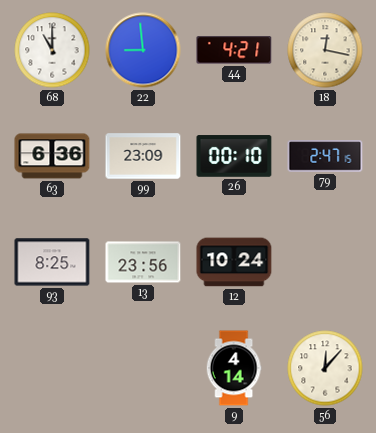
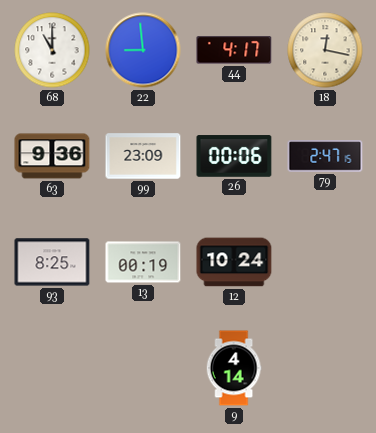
44: 4:21 -> 4:17 (234, 50)
63: 6:36 -> 9:36 (52, 156)
26: 00:10 -> 00:06 (234, 156)
13: 23:56 -> 00:19 (143, 262)
56: 12:07 -> none (325, 368)
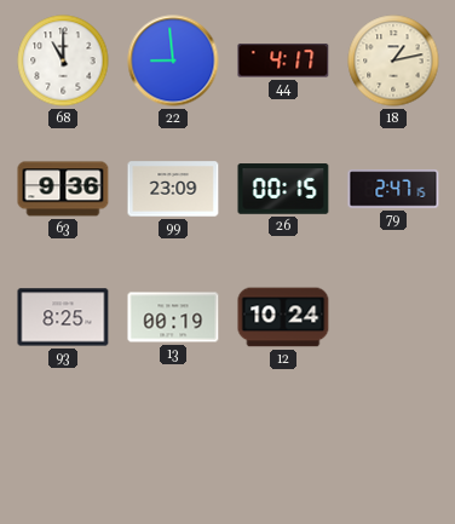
18: 12:17 -> 1:13 (393, 61)
26: 00:06 -> 00:15 (283, 189)
9: 4:14 -> none (234, 368)
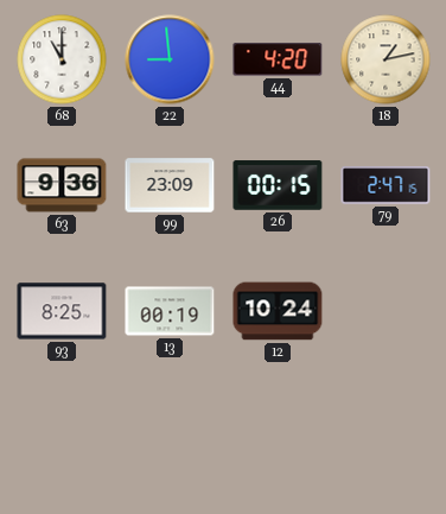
44: 4:17 -> 4:20 (278, 59)
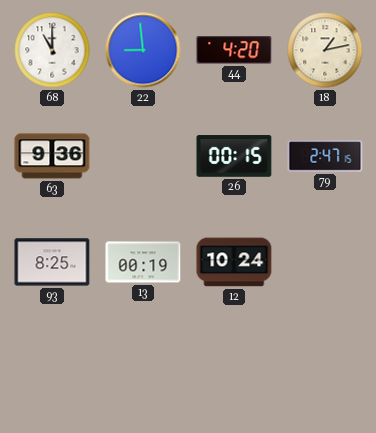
99: 23:09 -> none (170, 185)
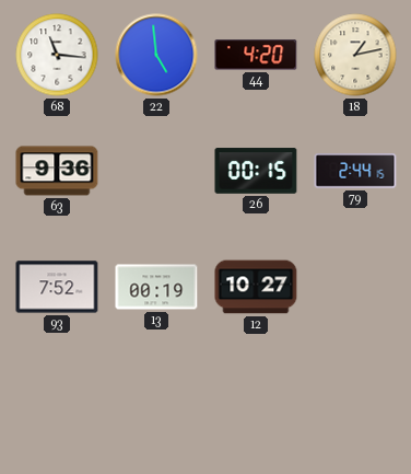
68: 11:00 -> 11:16 (57, 55)
22: 8:59 -> 4:59 (156, 55)
79: 2:47 -> 2:44 (355, 171)
93: 8:25 -> 7:52 (57, 287)
12: 10:24 -> 10:27 (256, 287)
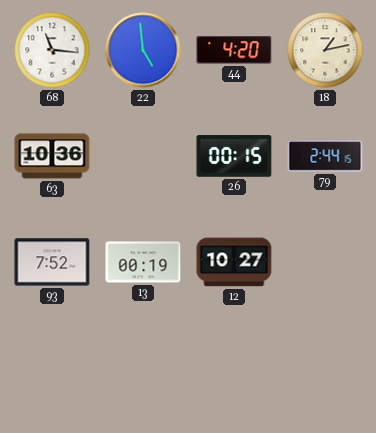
63: 9:36 -> 10:36 (52, 156)
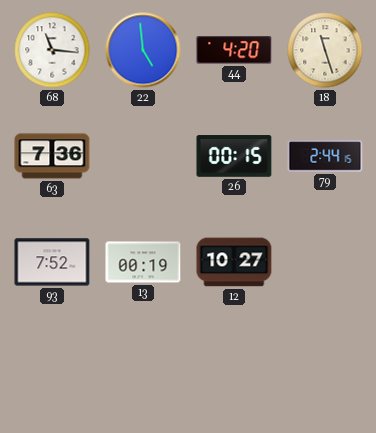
18: 1:13 -> 11:27 (325, 50)
63: 10:36 -> 7:36 (52, 156)
